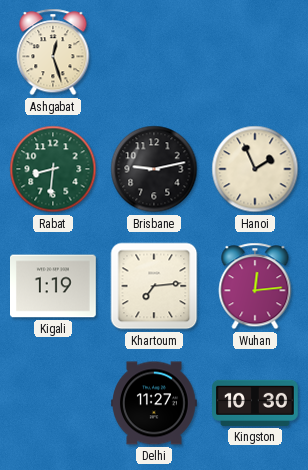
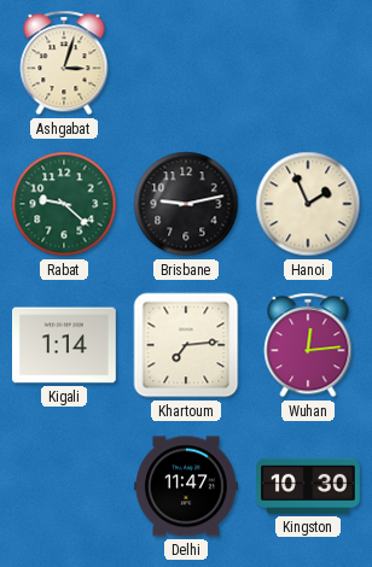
Ashgabat: 12:27 -> 3:03 (64, 63)
Rabat: 8:31 -> 9:22 (64, 204)
Kigali: 1:19 -> 1:14 (65, 345)
Delhi: 11:27 -> 11:47 (187, 486)
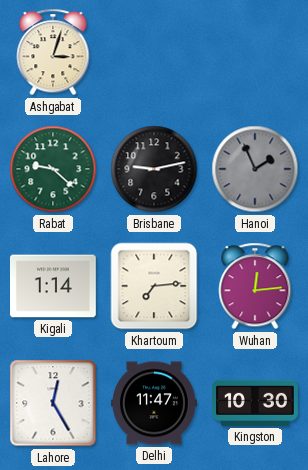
Hanoi dial: cream -> grey (255, 169)
Lahore: none -> 12:25 (53, 403)
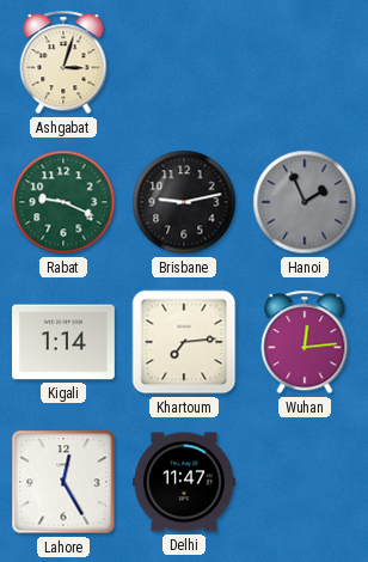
Rabat: 9:22 -> 9:19 (63, 202)
Kingston: 10:30 -> none (256, 403)
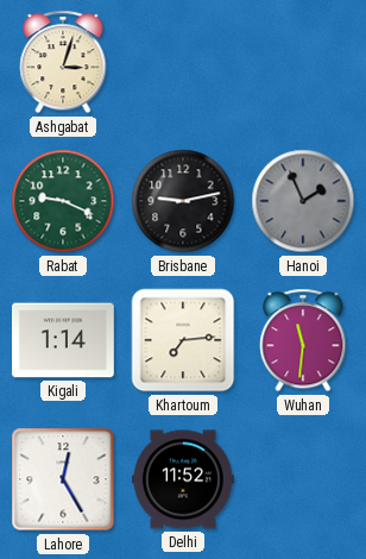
Wuhan: 12:14 -> 11:31 (303, 340)
Delhi: 11:47 -> 11:52 (184, 479)
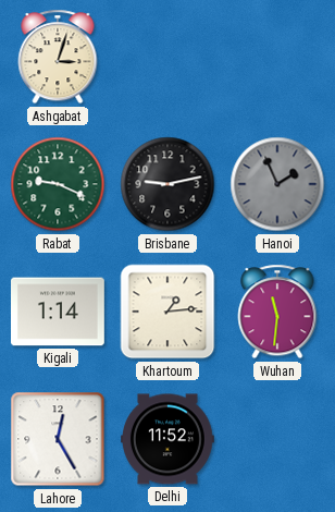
Khartoum: 7:14 -> 1:14 (167, 312)
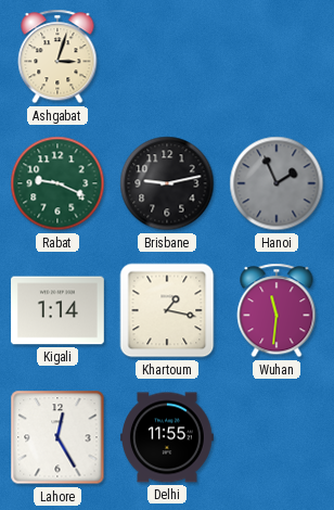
Khartoum: 1:14 -> 1:17 (167, 310)
Delhi: 11:52 -> 11:55 (168, 437)
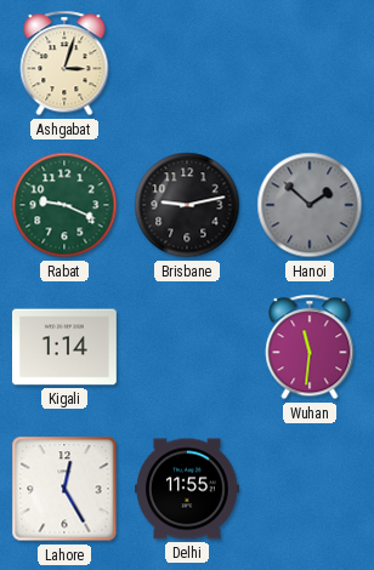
Hanoi: 1:56 -> 1:52 (310, 205)
Khartoum: 1:17 -> none (167, 310)
